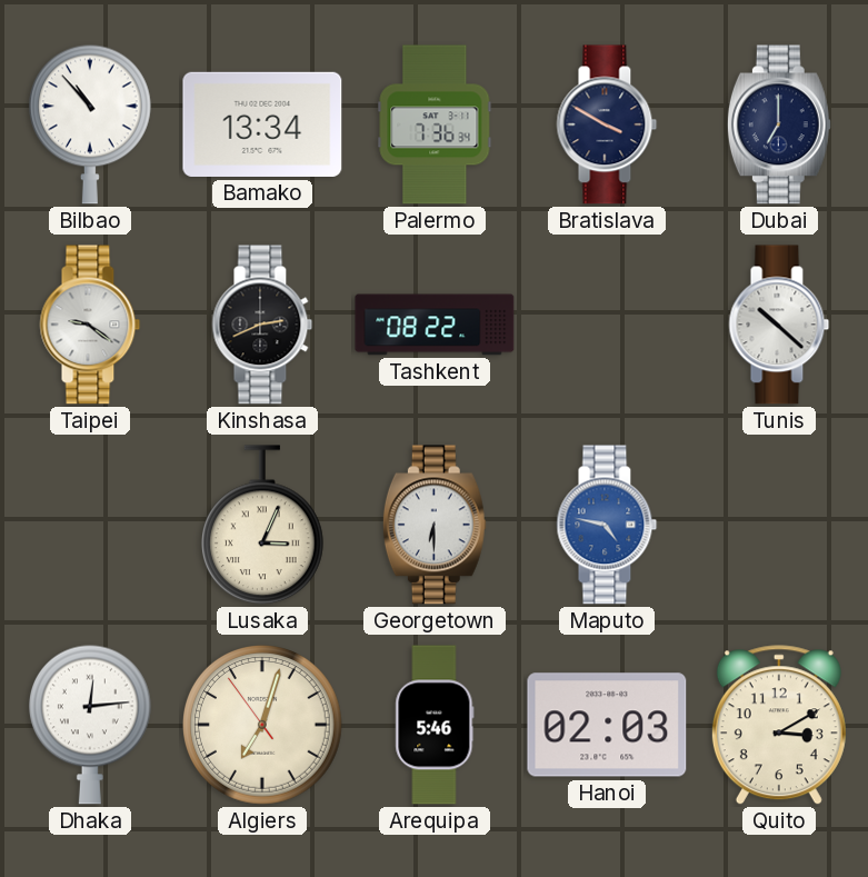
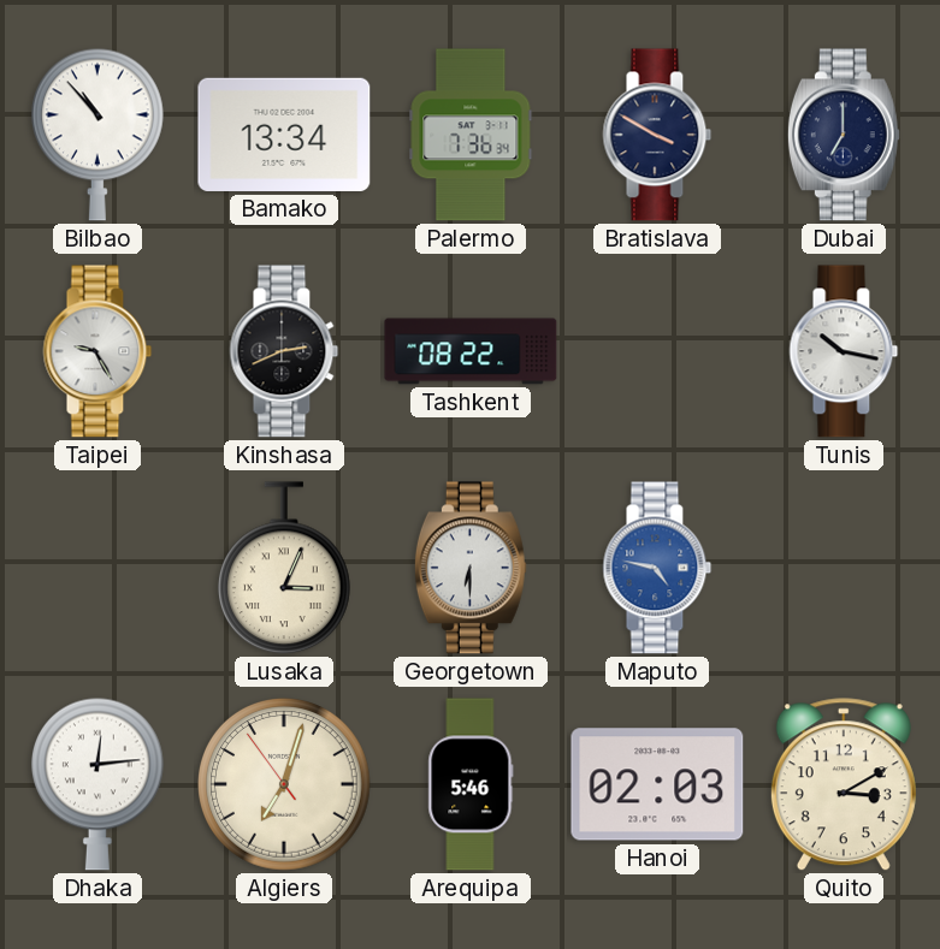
Taipei: 9:21 -> 9:25 (97, 351)
Tunis: 10:22 -> 10:17 (844, 351)
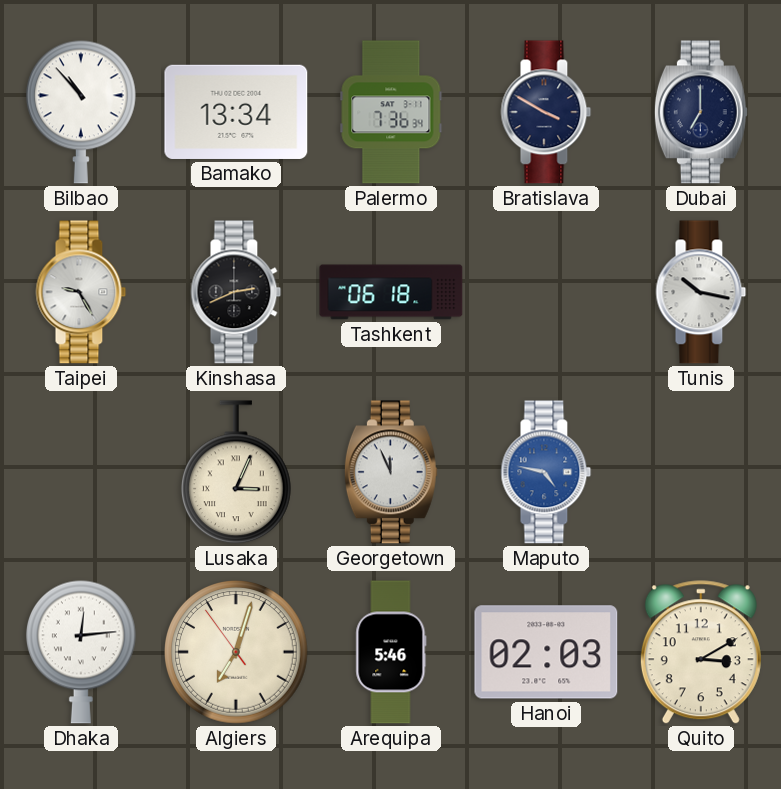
Tashkent: 08:22 -> 06:18 (391, 292)
Georgetown: 6:30 -> 11:56 (391, 472)
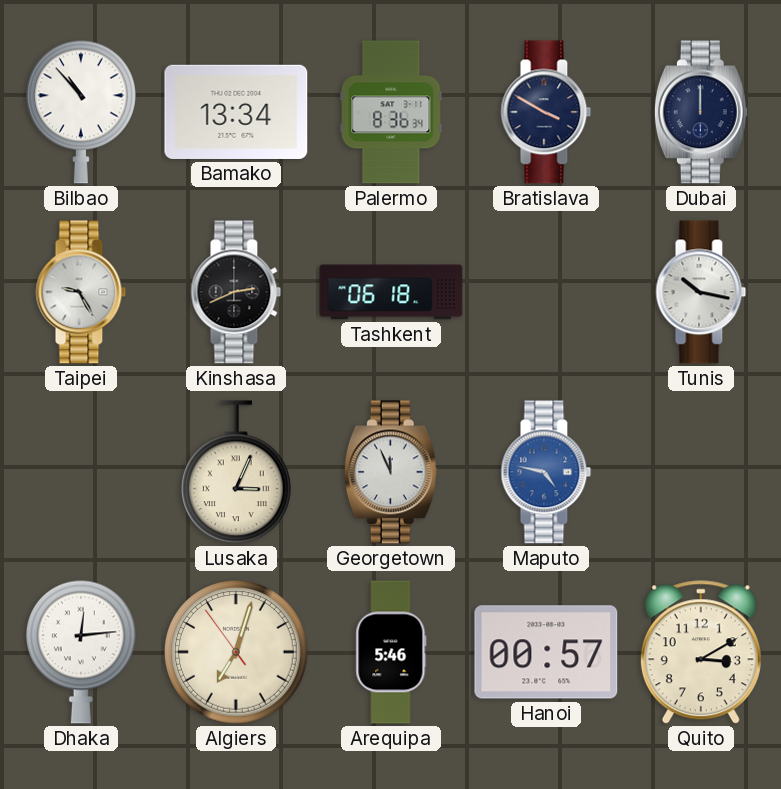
Palermo: 7:36 -> 8:36 (391, 112)
Dubai: 7:00 -> 12:00 (701, 112)
Hanoi: 02:03 -> 00:57 (546, 652)
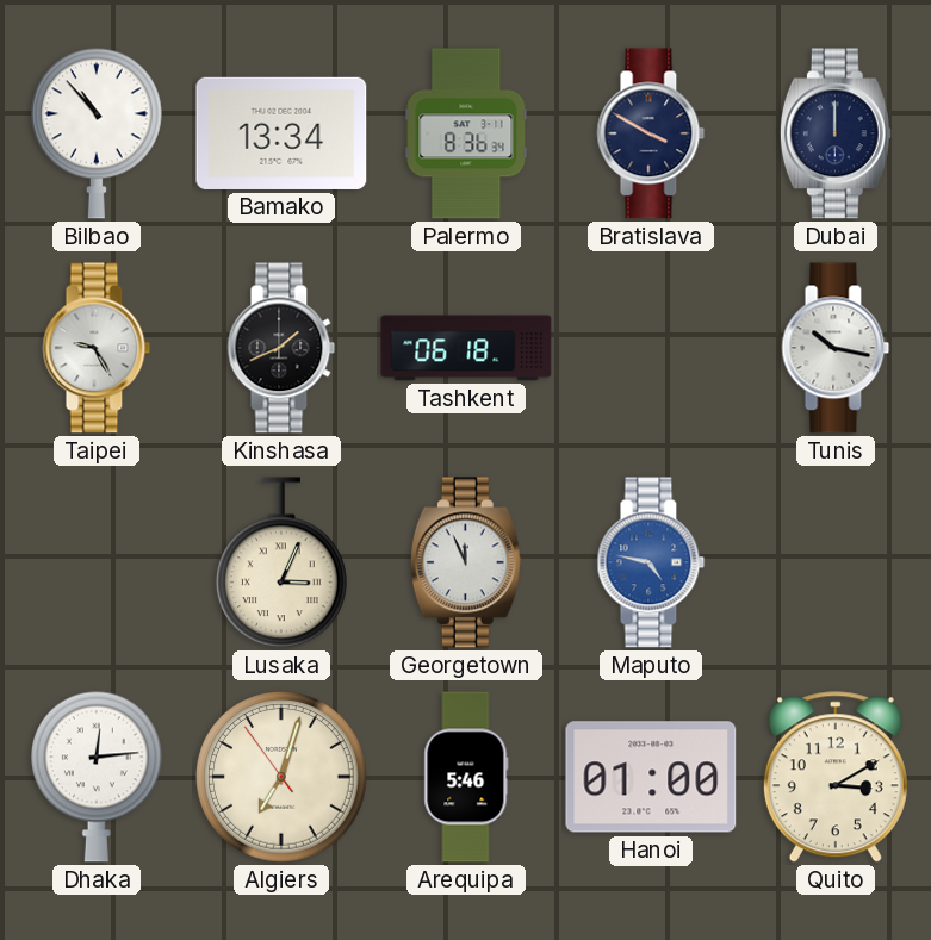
Kinshasa: 2:41 -> 1:41 (281, 348)
Hanoi: 00:57 -> 01:00 (651, 777)
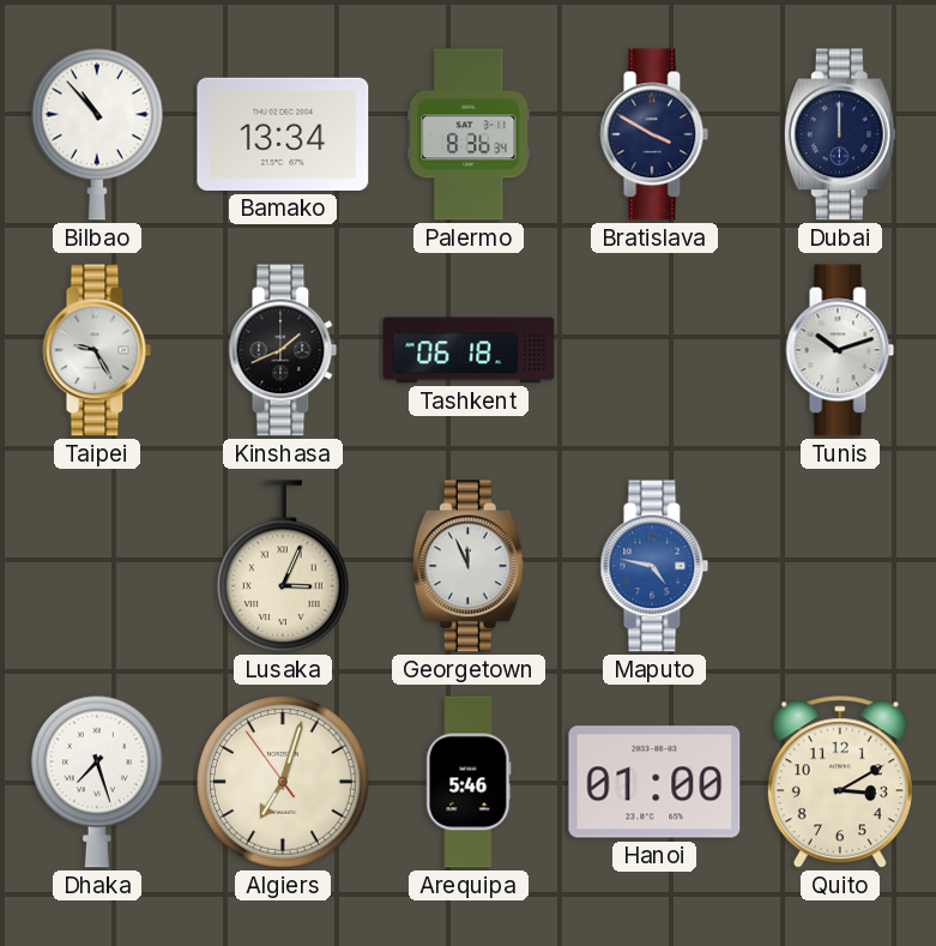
Tunis: 10:17 -> 10:12 (840, 350)
Dhaka: 12:14 -> 7:27 (97, 782)
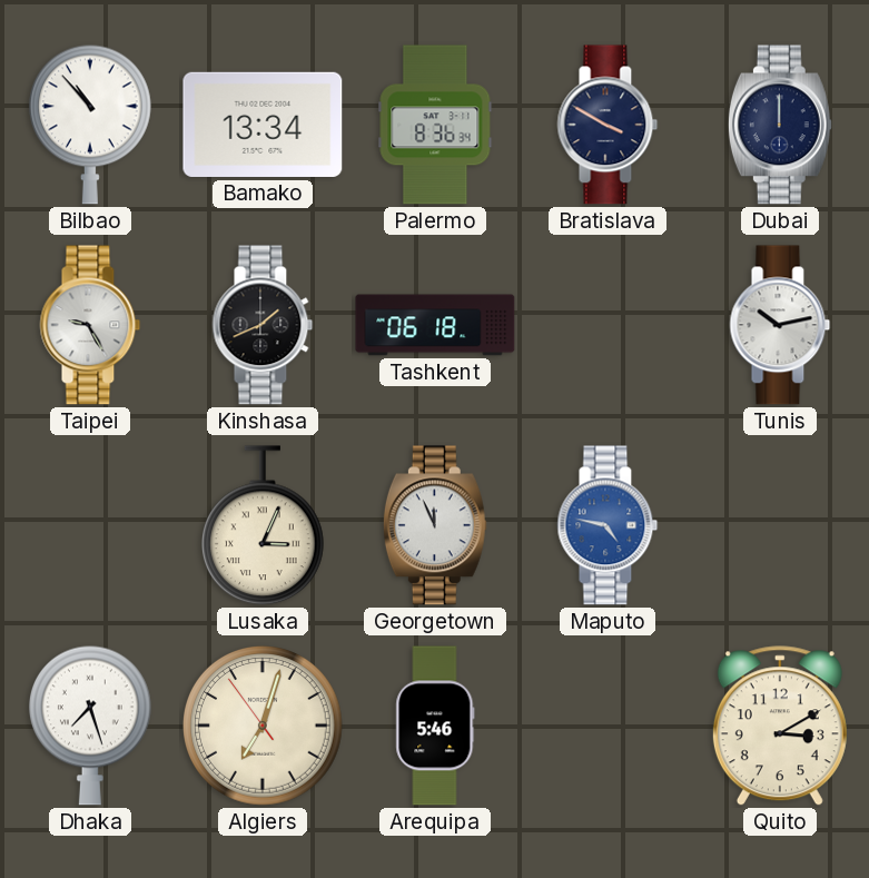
Tunis: 10:12 -> 10:13 (780, 325)
Hanoi: 01:00 -> none (654, 782)
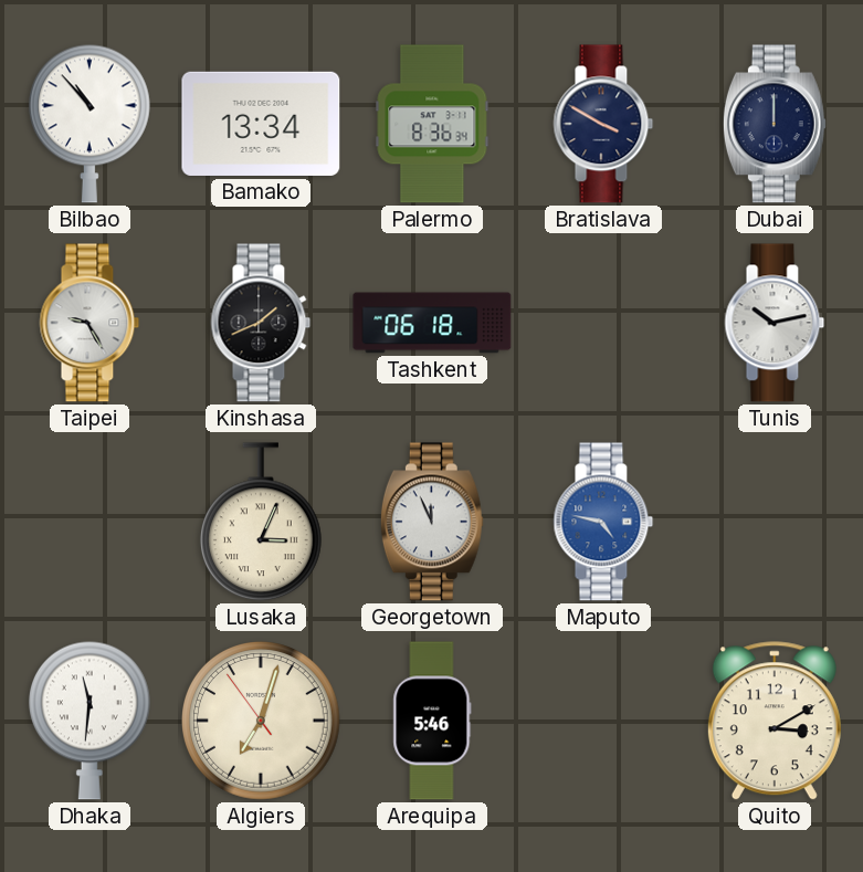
Dhaka: 7:27 -> 11:31 (90, 721)
